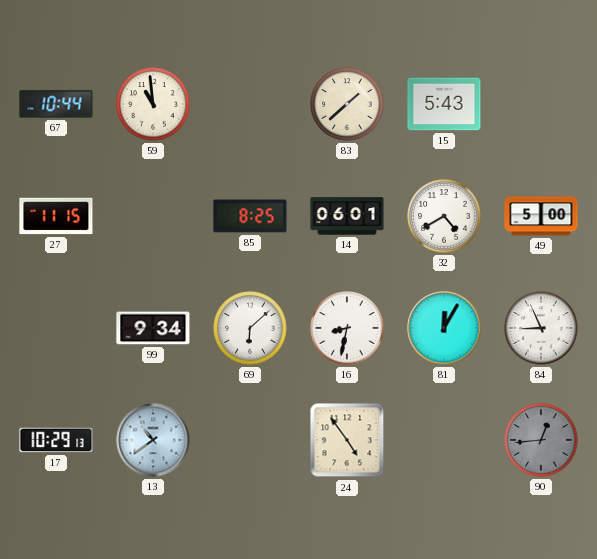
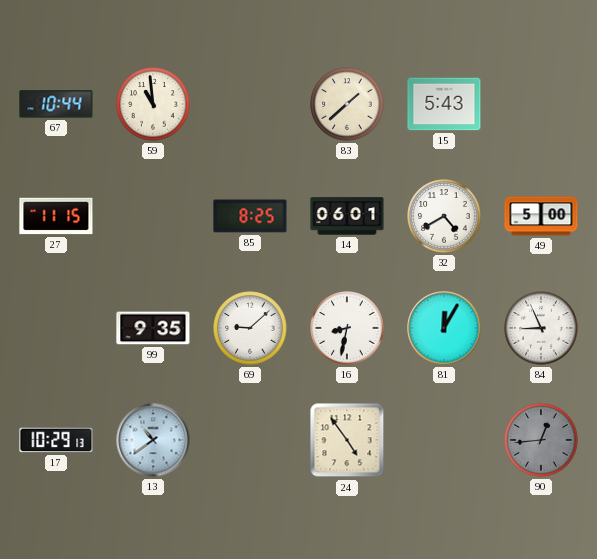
99: 9:34 -> 9:35 (153, 328)
69: 6:08 -> 9:08 (250, 328)
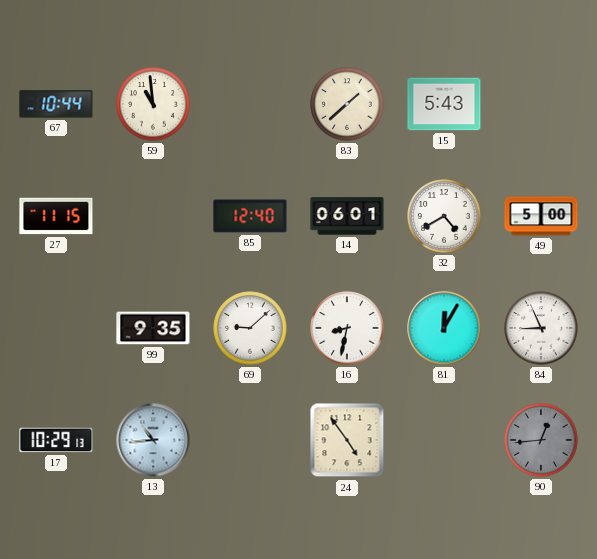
85: 8:25 -> 12:40 (250, 216)
13: 10:39 -> 10:44 (153, 440)
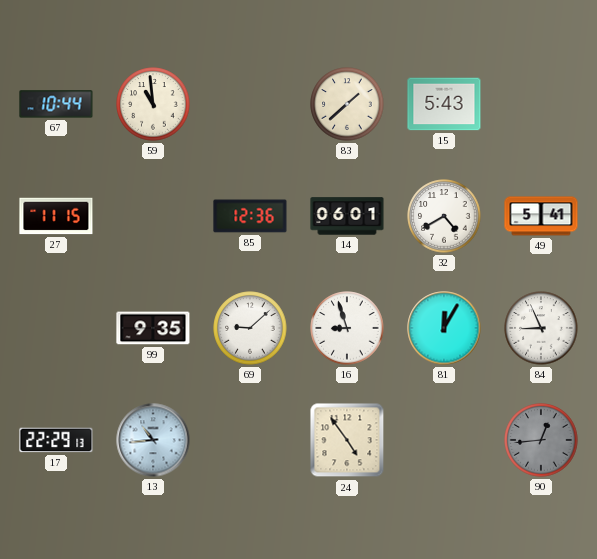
85: 12:40 -> 12:36 (250, 216)
49: 5:00 -> 5:41 (541, 216)
16: 8:32 -> 8:57 (347, 328)
17: 10:29 -> 22:29 (56, 440)
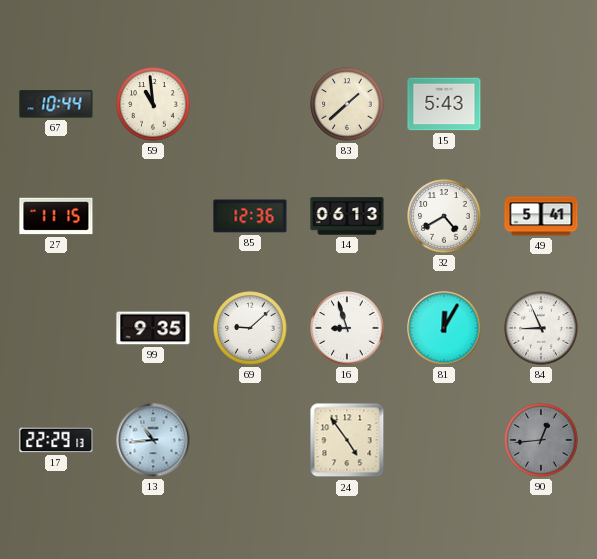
14: 06:01 -> 06:13 (347, 216)
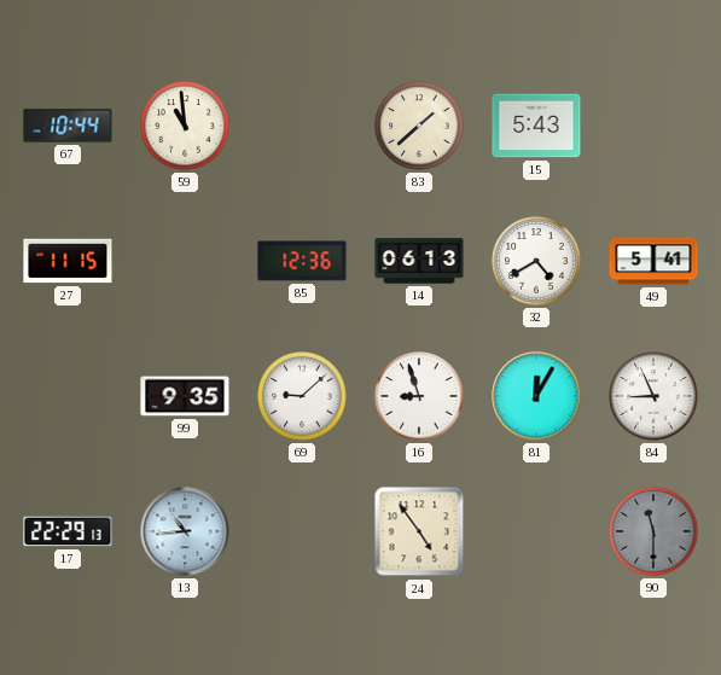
90: 12:44 -> 11:30 (653, 531)
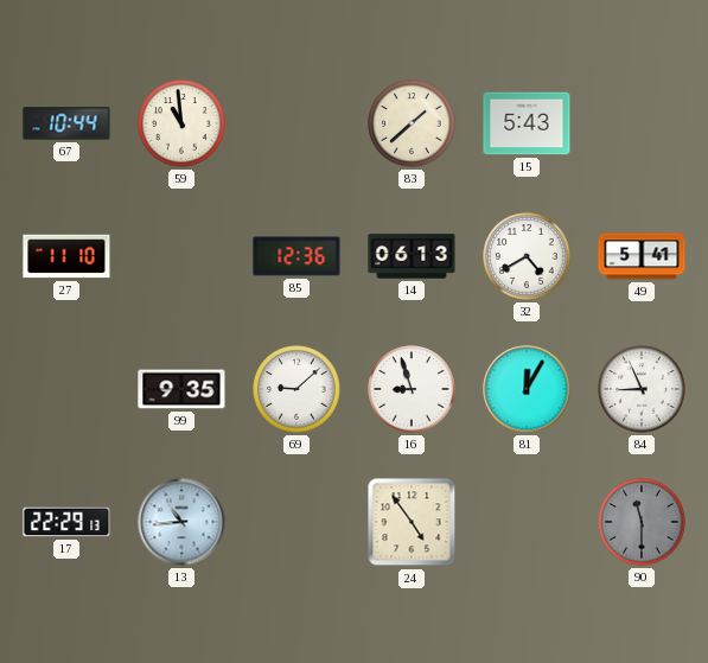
27: 11:15 -> 11:10 (66, 256)
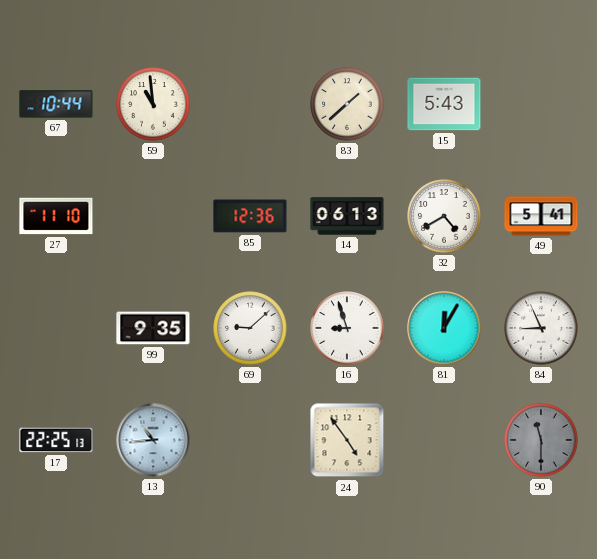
17: 22:29 -> 22:25 (56, 440)
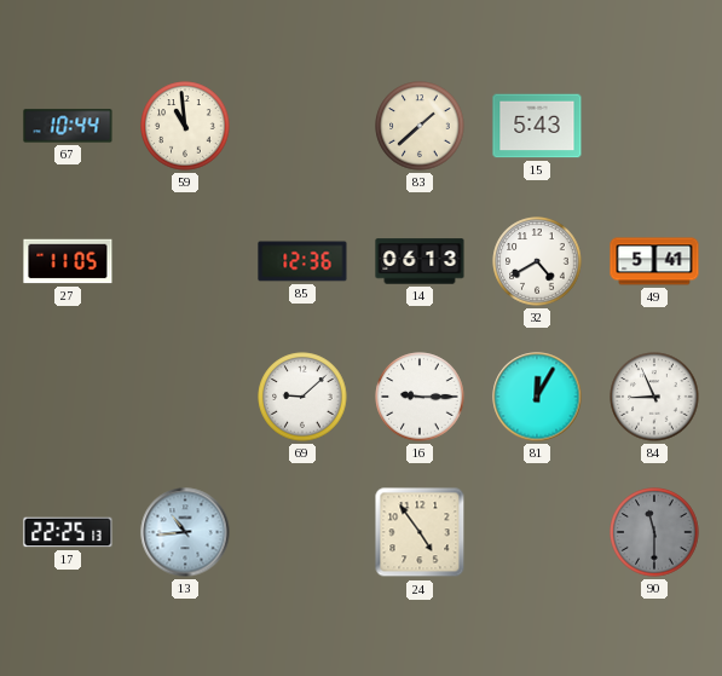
27: 11:10 -> 11:05 (68, 261)
99: 9:35 -> none (153, 328)
16: 8:57 -> 9:15 (420, 397)
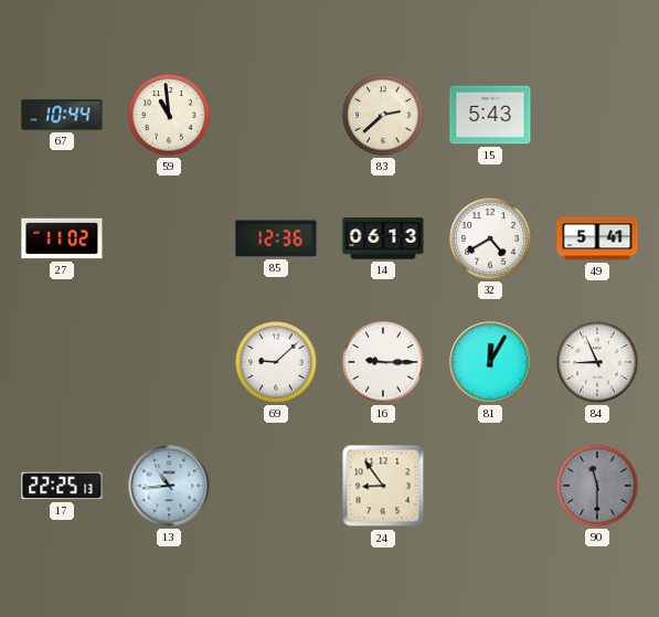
83: 1:38 -> 2:38 (383, 115)
27: 11:05 -> 11:02 (62, 238)
24: 4:54 -> 8:54 (383, 486)
